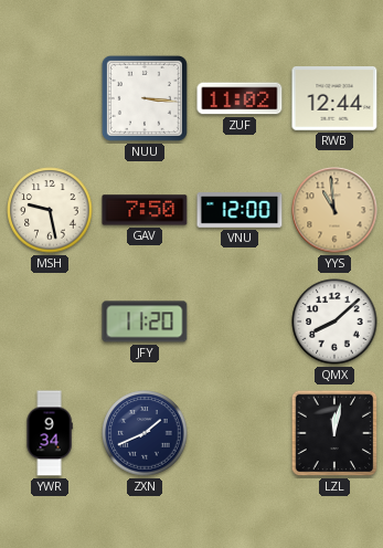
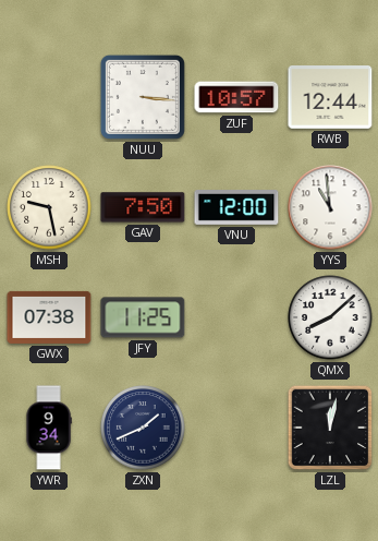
ZUF: 11:02 -> 10:57 (236, 97)
YYS dial: champagne -> white (330, 207)
GWX: none -> 07:38 (49, 317)
JFY: 11:20 -> 11:25 (143, 317)
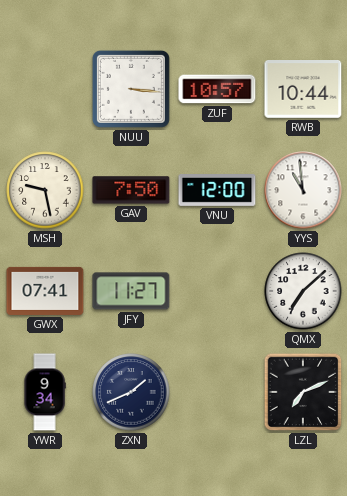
RWB: 12:44 -> 10:44 (303, 90)
GWX: 07:38 -> 07:41 (45, 291)
JFY: 11:25 -> 11:27 (131, 291)
QMX: 8:08 -> 7:08 (303, 291)
LZL: 12:02 -> 7:11 (303, 392)
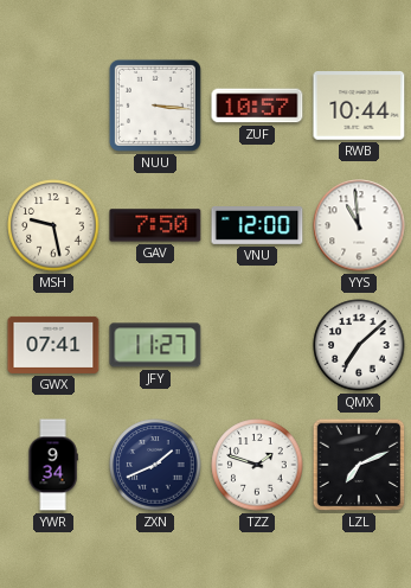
TZZ: none -> 1:48 (257, 465)
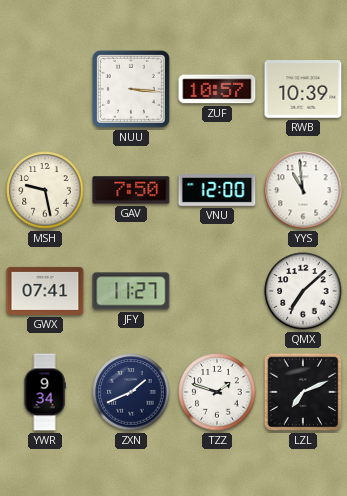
RWB: 10:44 -> 10:39 (303, 90)
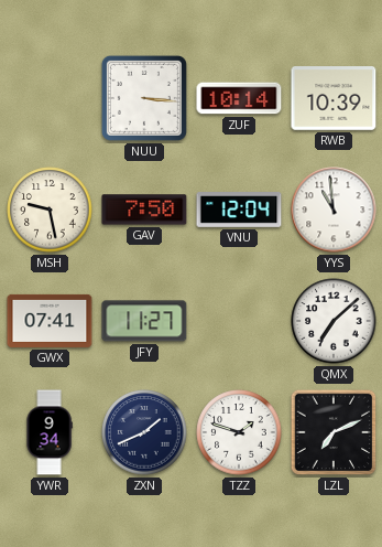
ZUF: 10:57 -> 10:14 (239, 98)
VNU: 12:00 -> 12:04 (239, 211)
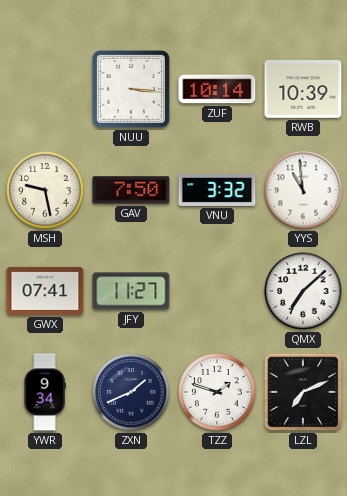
VNU: 12:04 -> 3:32 (217, 191)
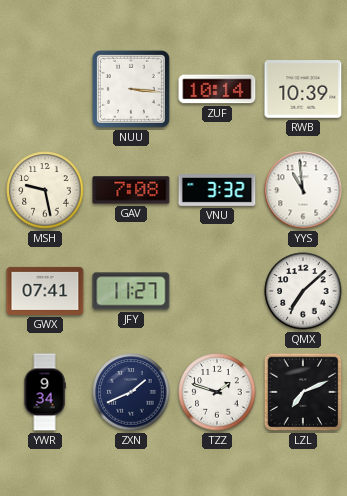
GAV: 7:50 -> 7:08 (131, 190)
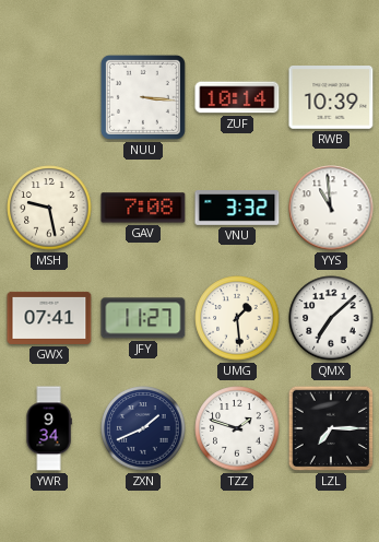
UMG: none -> 1:29 (237, 318)
LZL: 7:11 -> 7:15 (331, 428)
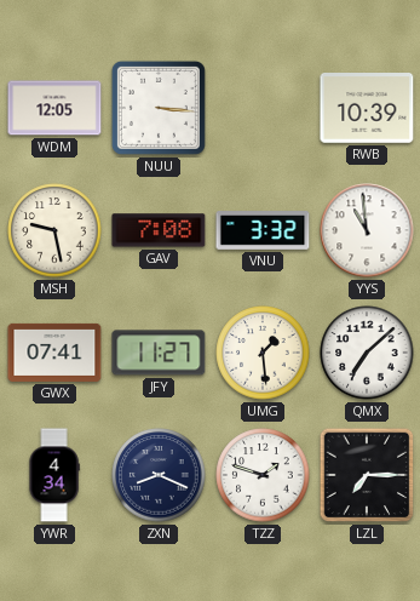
WDM: none -> 12:05 (54, 108)
ZUF: 10:14 -> none (237, 97)
YWR: 9:34 -> 4:34 (54, 475)
ZXN: 1:41 -> 8:19 (159, 475)
